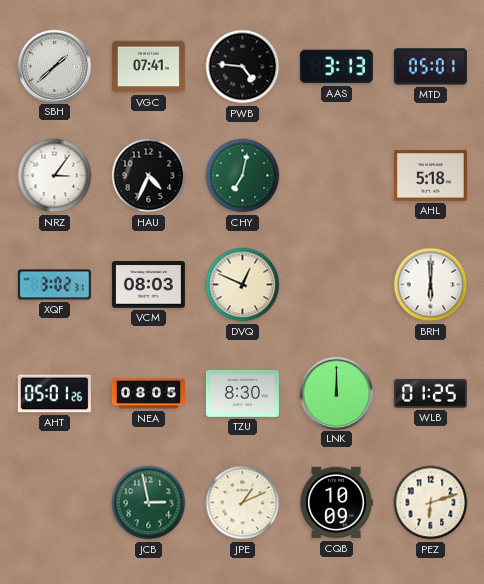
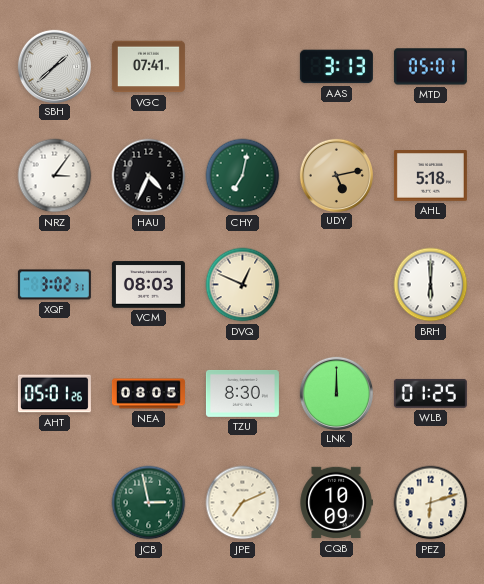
PWB: 4:46 -> none (243, 67)
UDY: none -> 5:13 (336, 175)
JPE: 1:11 -> 7:11 (243, 503)
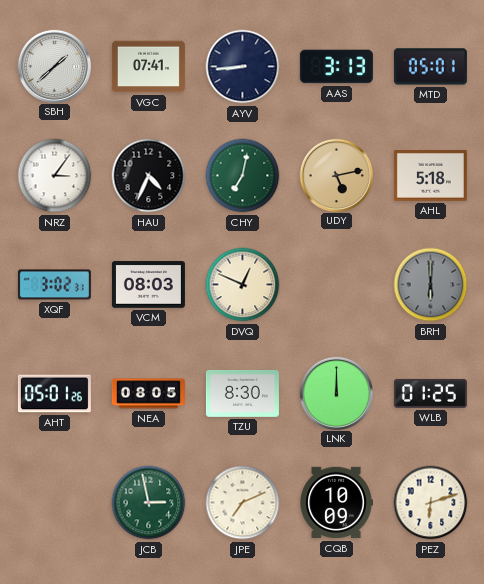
AYV: none -> 8:44 (243, 67)
BRH dial: white -> grey (431, 285)
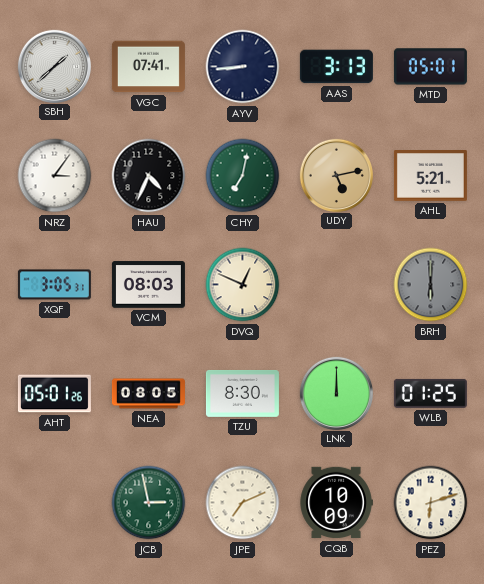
AHL: 5:18 -> 5:21 (430, 176)
XQF: 3:02 -> 3:05 (54, 285)
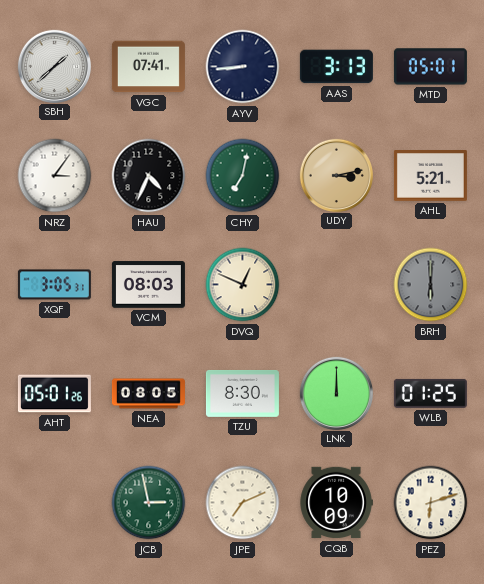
UDY: 5:13 -> 3:13 (336, 175)
